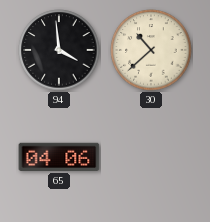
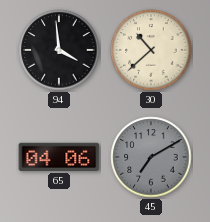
45: none -> 7:10 (151, 157)
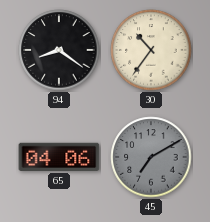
94: 3:59 -> 8:21 (59, 50)
30: 10:38 -> 10:36 (151, 50)
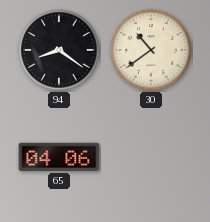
30: 10:36 -> 10:39 (151, 50)
45: 7:10 -> none (151, 157)
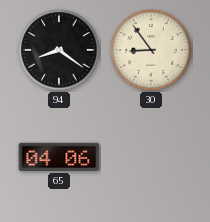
30: 10:39 -> 8:54 (151, 50)
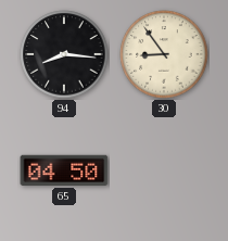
94: 8:21 -> 8:16 (64, 54)
65: 04:06 -> 04:50 (64, 170)
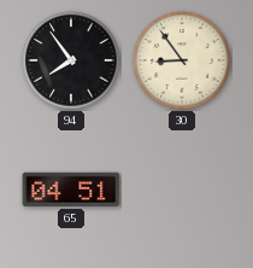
94: 8:16 -> 7:54 (71, 60)
65: 04:50 -> 04:51 (71, 190)
